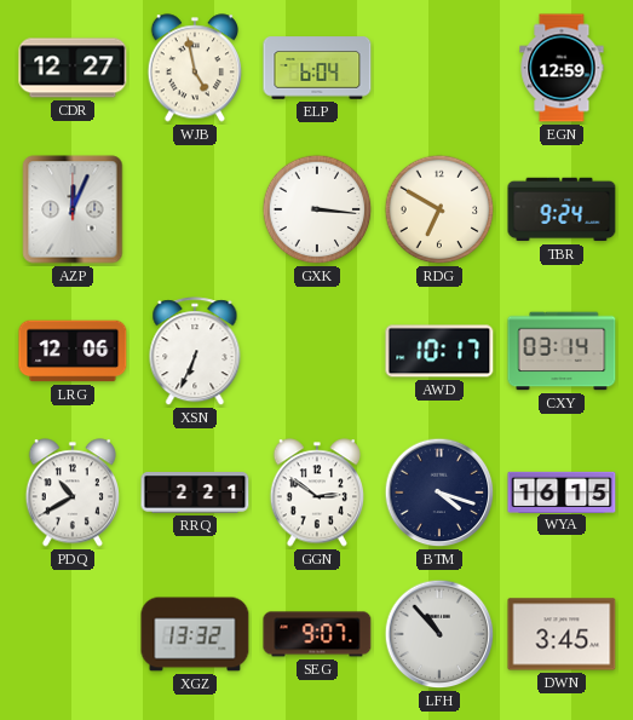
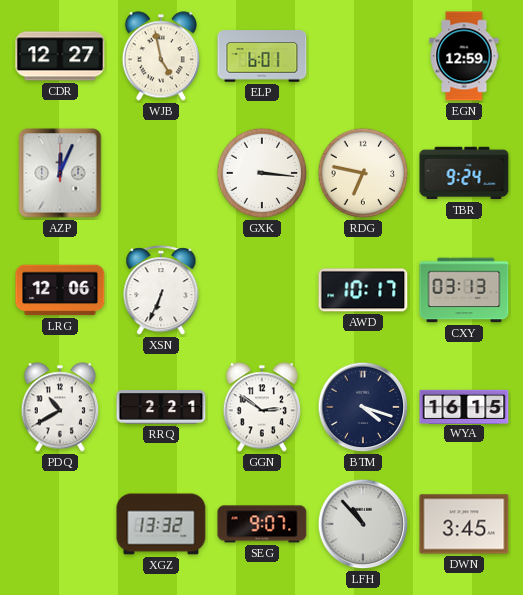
ELP: 6:04 -> 6:01 (262, 56)
RDG: 6:50 -> 6:47 (363, 173)
CXY: 03:14 -> 03:13 (464, 290)
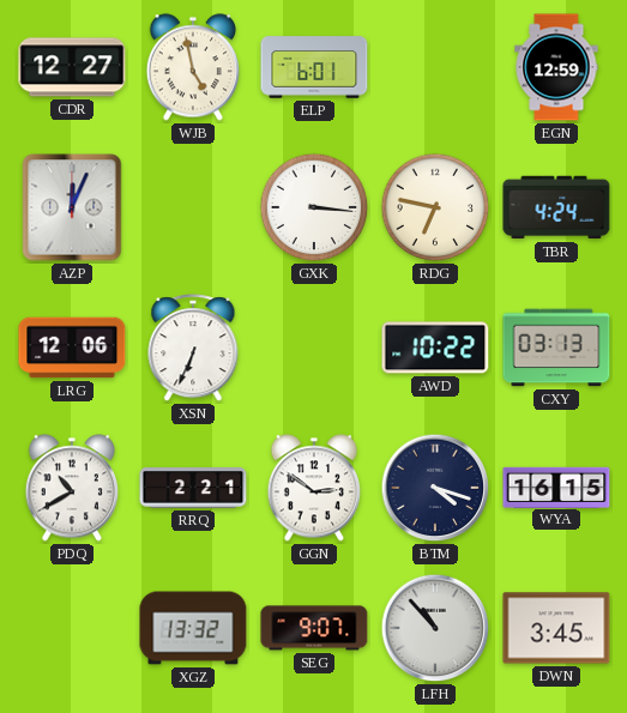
TBR: 9:24 -> 4:24 (556, 207)
AWD: 10:17 -> 10:22 (435, 348)
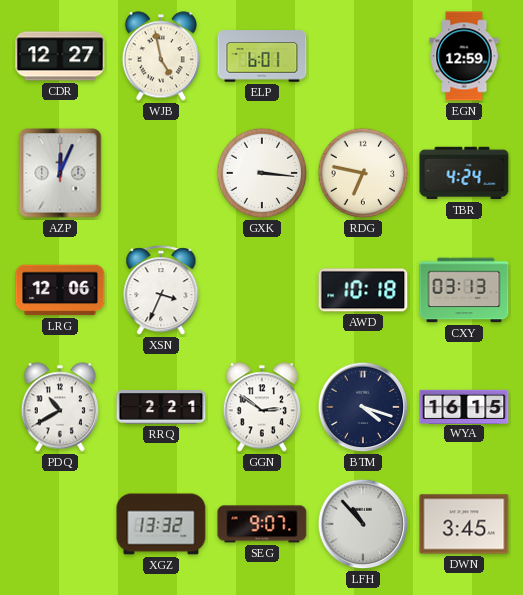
XSN: 6:34 -> 3:34 (161, 291)
AWD: 10:22 -> 10:18 (363, 290)
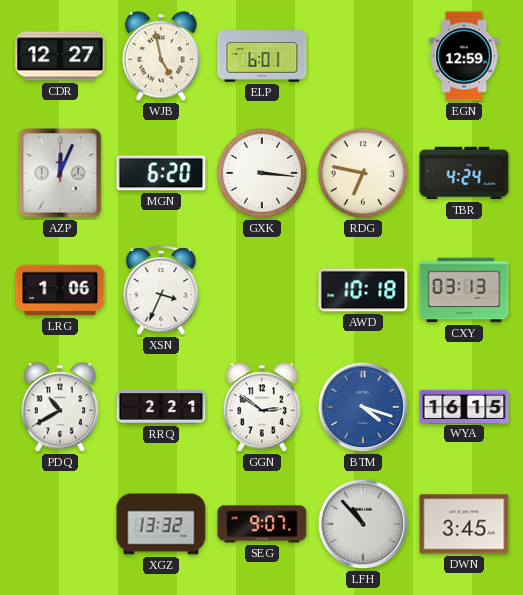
MGN: none -> 6:20 (161, 173)
LRG: 12:06 -> 1:06 (60, 290)
BTM dial: navy -> blue (363, 407)
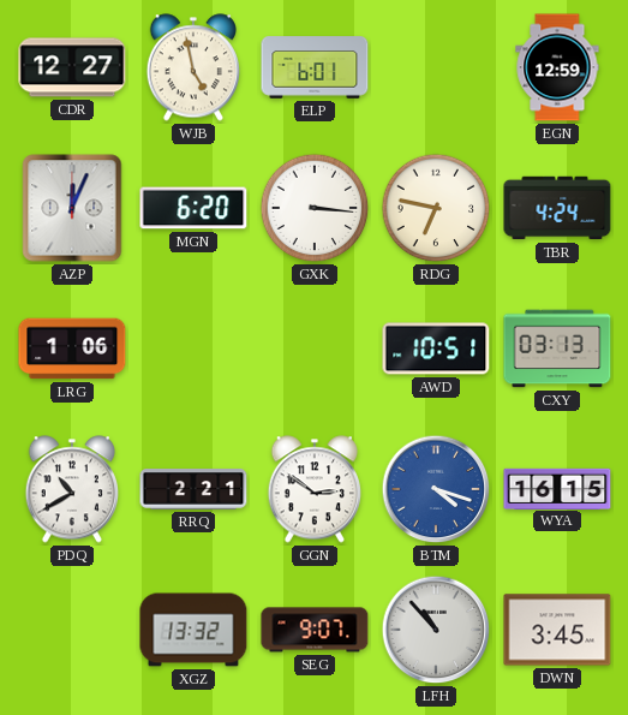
XSN: 3:34 -> none (161, 291)
AWD: 10:18 -> 10:51 (436, 348)
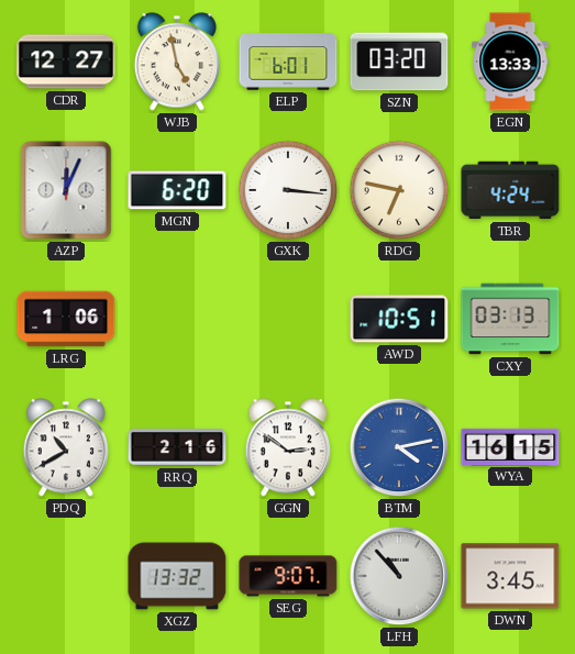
SZN: none -> 03:20 (399, 62)
EGN: 12:59 -> 13:33 (510, 62)
RRQ: 2:21 -> 2:16 (177, 447)
BTM: 4:18 -> 4:13 (399, 447)
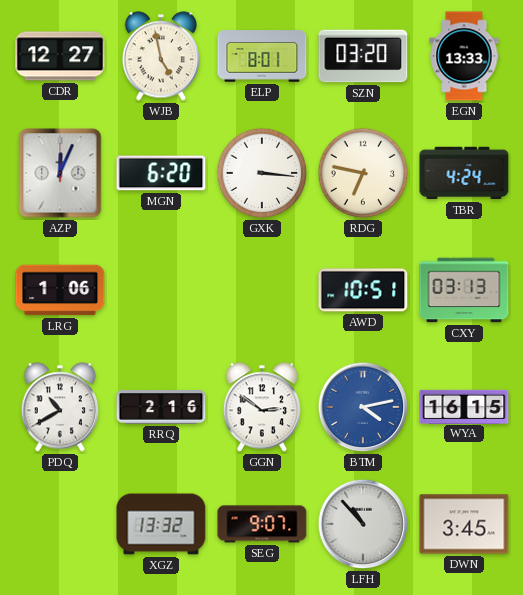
ELP: 6:01 -> 8:01 (262, 56)
